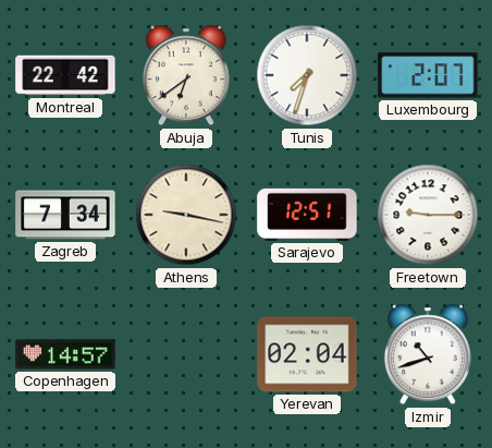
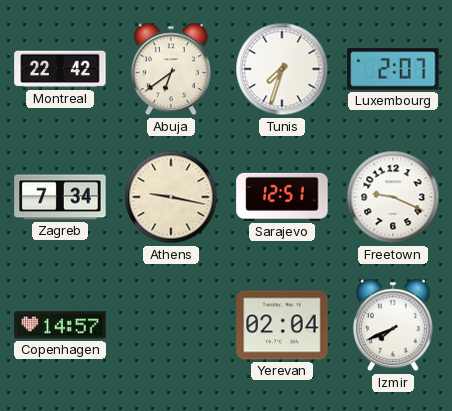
Freetown: 9:15 -> 9:19 (393, 197)
Izmir: 10:42 -> 7:41 (393, 325)
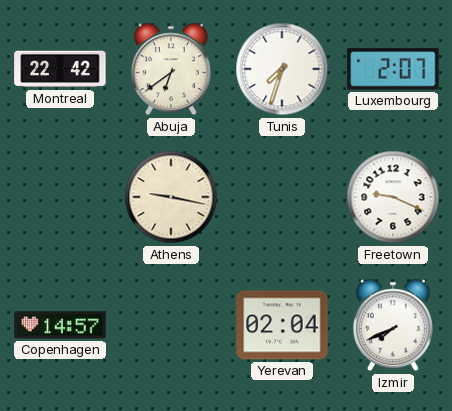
Zagreb: 7:34 -> none (60, 197)
Sarajevo: 12:51 -> none (282, 197)
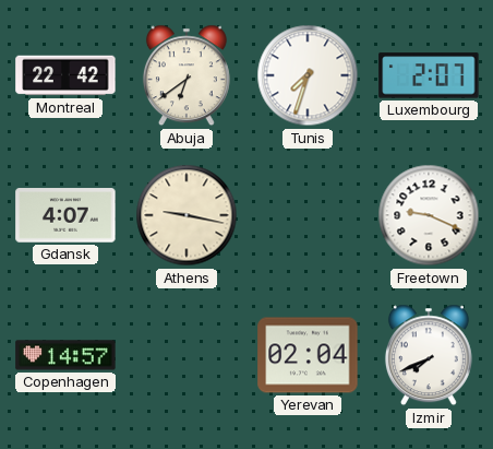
Gdansk: none -> 4:07 (65, 215)
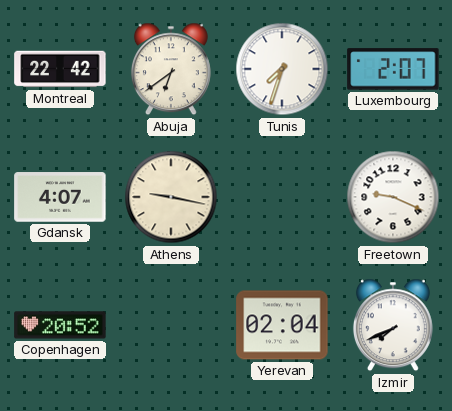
Copenhagen: 14:57 -> 20:52 (60, 325)
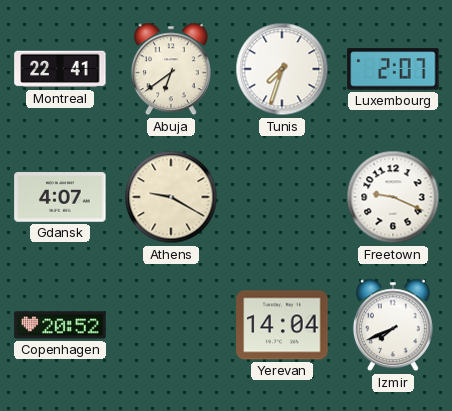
Montreal: 22:42 -> 22:41 (60, 69)
Athens: 9:17 -> 9:20 (171, 197)
Yerevan: 02:04 -> 14:04 (282, 325)
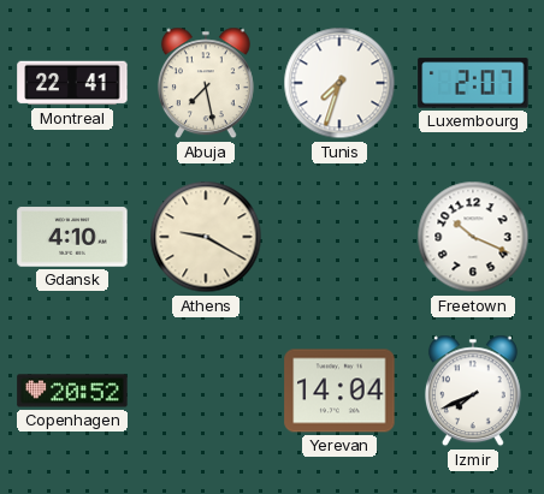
Abuja: 6:39 -> 7:28 (206, 83)
Gdansk: 4:07 -> 4:10 (72, 237)
Freetown: 9:19 -> 10:19 (473, 237)
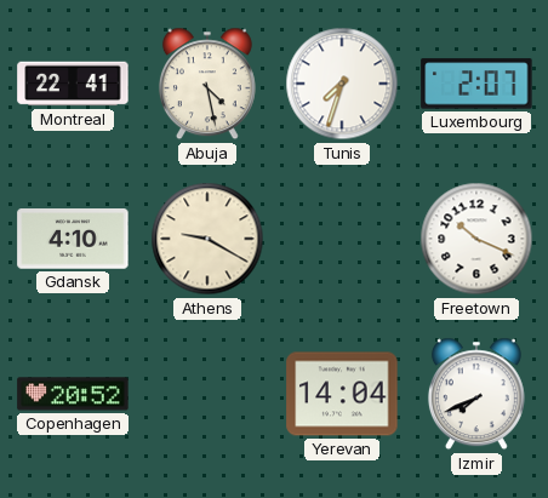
Abuja: 7:28 -> 4:28 (207, 84)
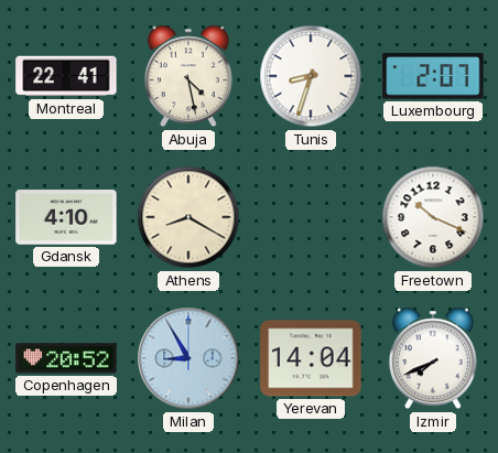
Tunis: 7:33 -> 8:33 (311, 76)
Athens: 9:20 -> 8:20 (188, 217)
Milan: none -> 8:55 (188, 358)
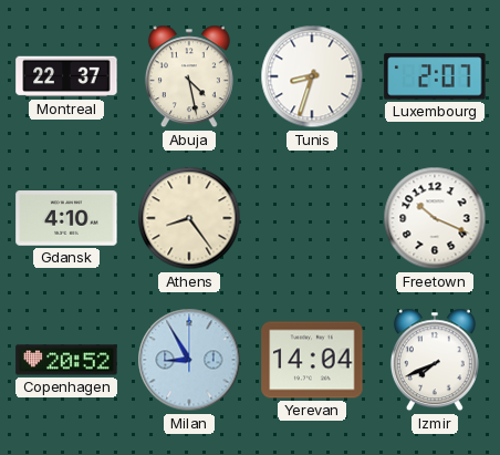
Montreal: 22:41 -> 22:37 (66, 76)
Athens: 8:20 -> 8:24 (189, 218)
